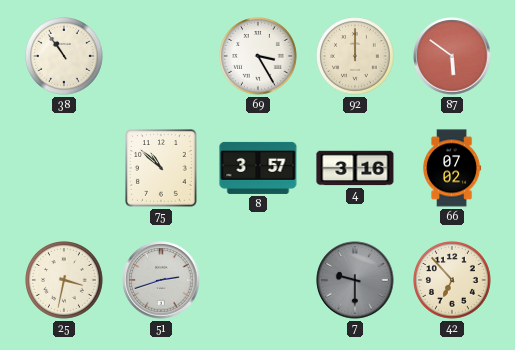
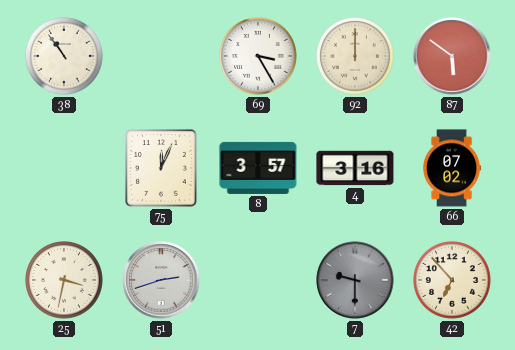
75: 10:52 -> 12:04 (162, 168)
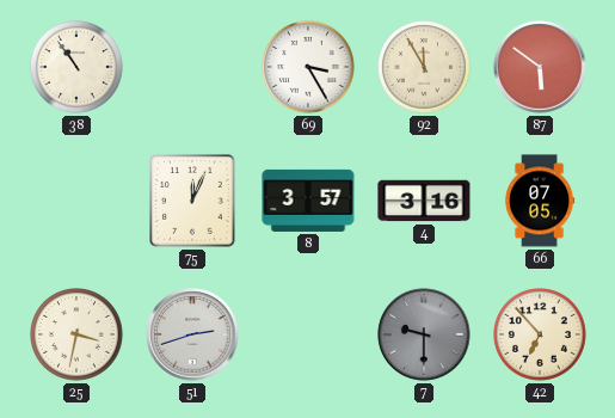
92: 12:00 -> 11:55 (425, 68)
66: 07:02 -> 07:05 (540, 201)
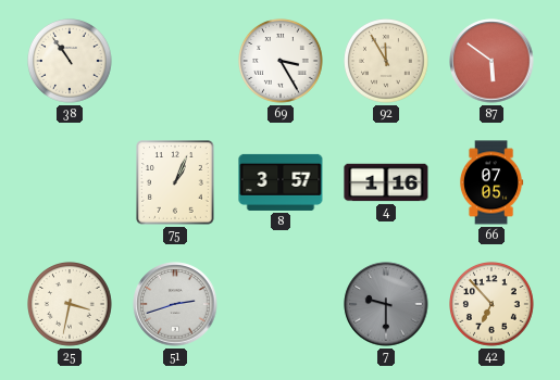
75: 12:04 -> 1:04 (176, 182)
4: 3:16 -> 1:16 (386, 182)
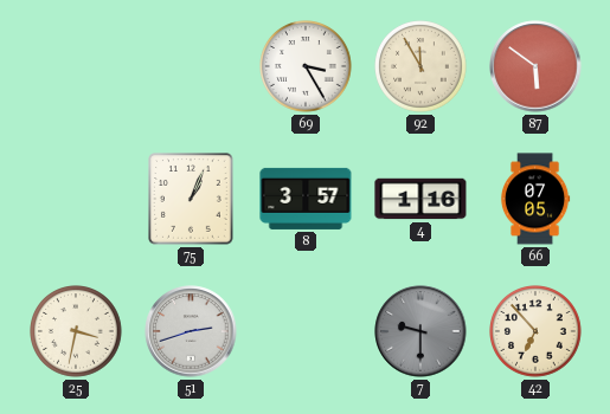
38: 10:54 -> none (71, 62)
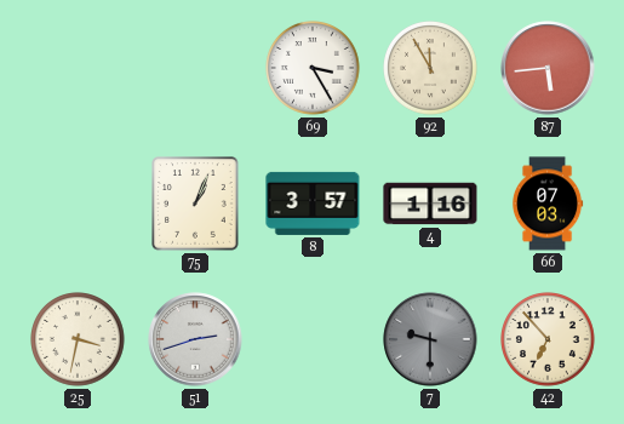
87: 5:51 -> 5:44 (548, 68)
66: 07:05 -> 07:03 (548, 204)
